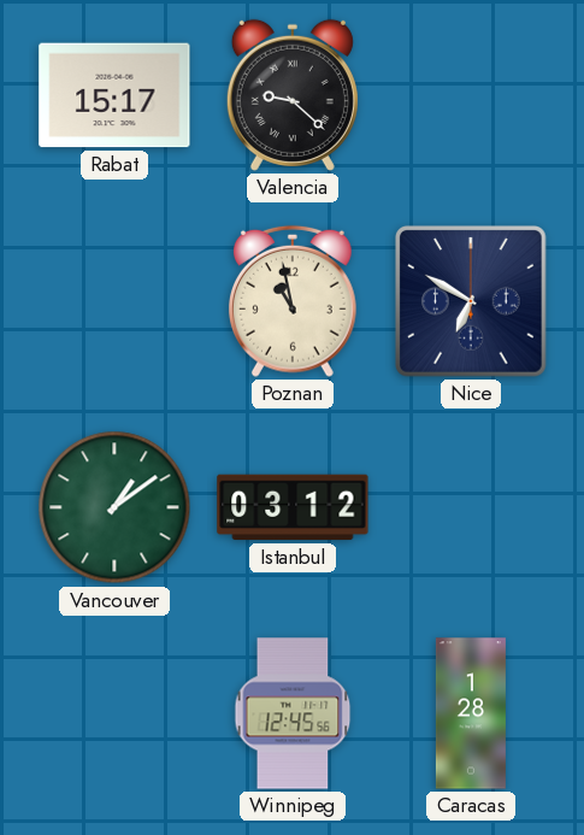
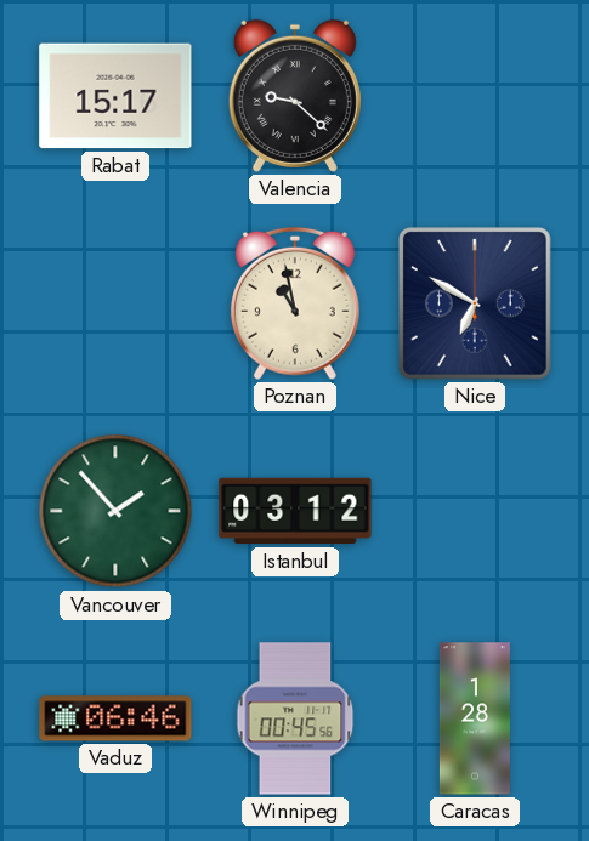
Vancouver: 1:09 -> 1:53 (115, 511)
Vaduz: none -> 06:46 (115, 718)
Winnipeg: 12:45 -> 00:45 (295, 718)
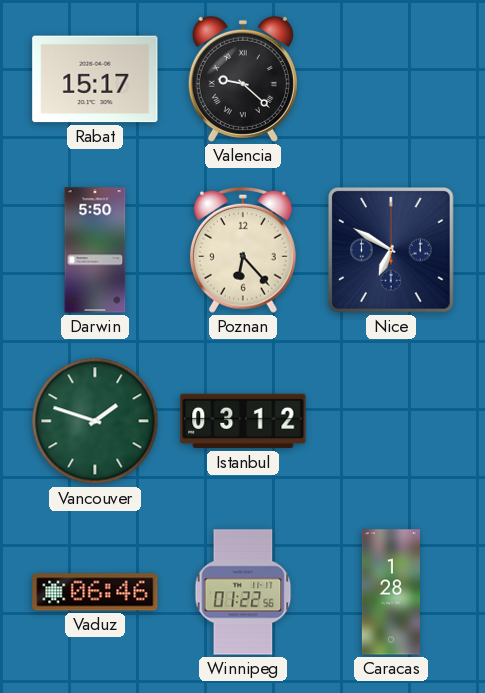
Darwin: none -> 5:50 (95, 250)
Poznan: 10:58 -> 6:23 (243, 250)
Vancouver: 1:53 -> 1:48 (95, 421)
Winnipeg: 00:45 -> 01:22 (243, 592)
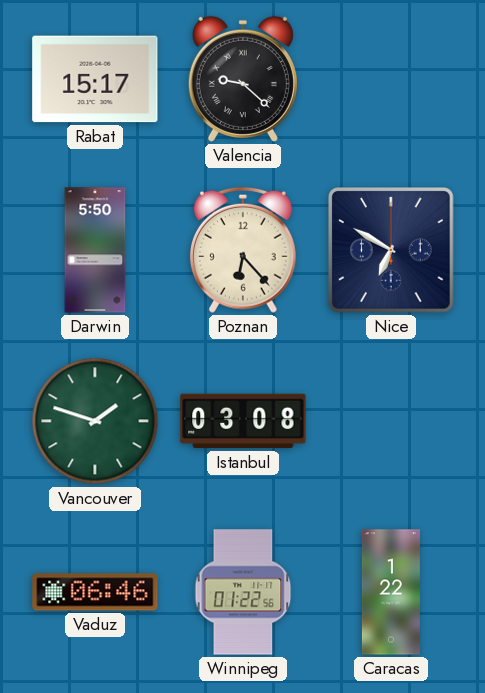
Istanbul: 03:12 -> 03:08 (243, 421)
Caracas: 1:28 -> 1:22 (391, 592)
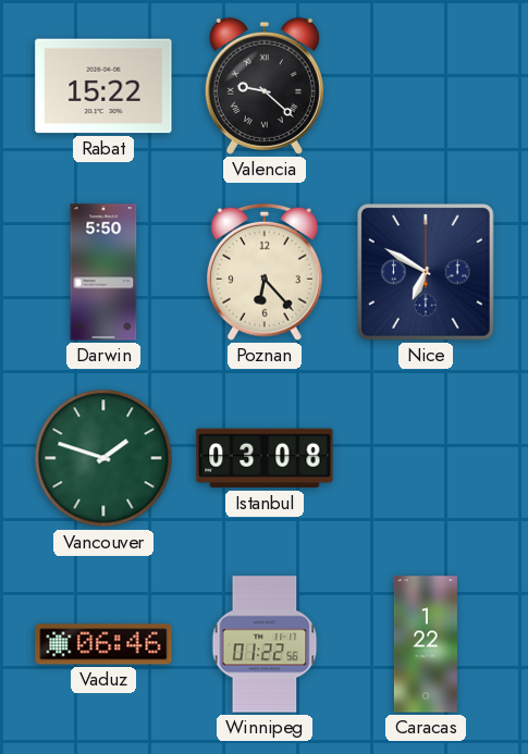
Rabat: 15:17 -> 15:22 (103, 86)
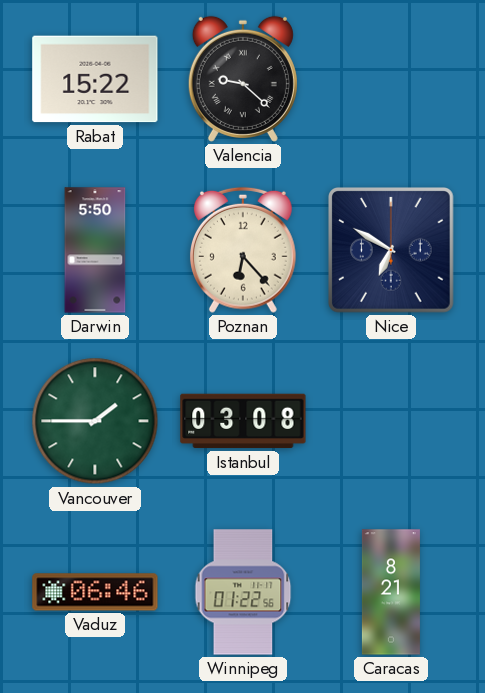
Vancouver: 1:48 -> 1:45 (95, 421)
Caracas: 1:22 -> 8:21 (391, 592)
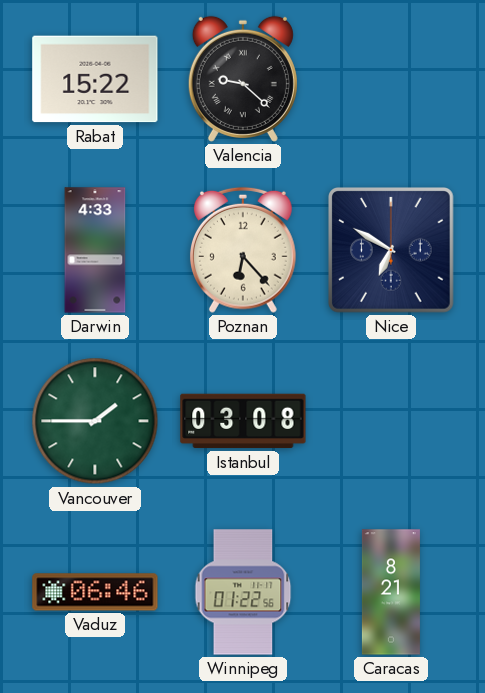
Darwin: 5:50 -> 4:33 (95, 250)
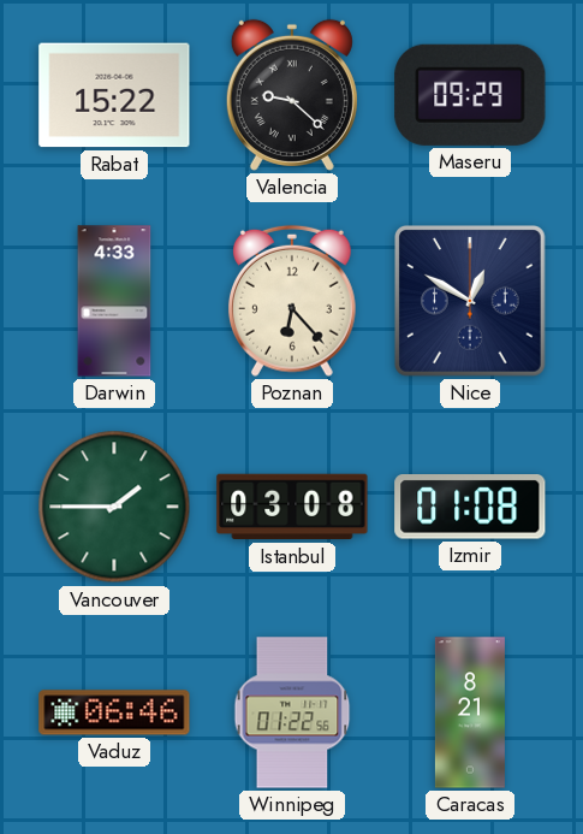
Maseru: none -> 09:29 (470, 95)
Nice: 6:50 -> 12:50 (471, 302)
Izmir: none -> 01:08 (470, 508)
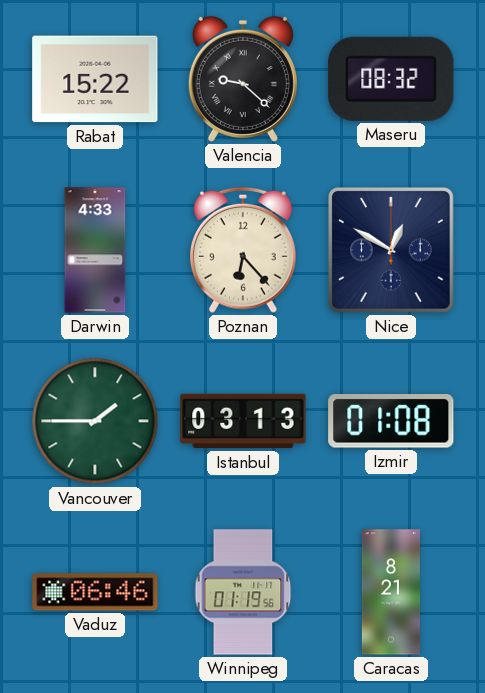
Maseru: 09:29 -> 08:32 (391, 79)
Istanbul: 03:08 -> 03:13 (243, 421)
Winnipeg: 01:22 -> 01:19 (243, 592)
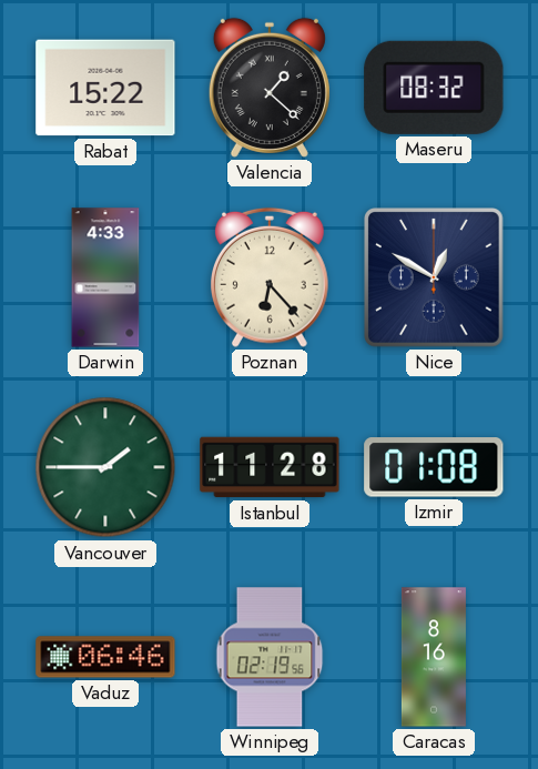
Valencia: 9:22 -> 1:22 (270, 88)
Istanbul: 03:13 -> 11:28 (270, 467)
Winnipeg: 01:19 -> 02:19 (270, 657)
Caracas: 8:21 -> 8:16 (434, 657)
